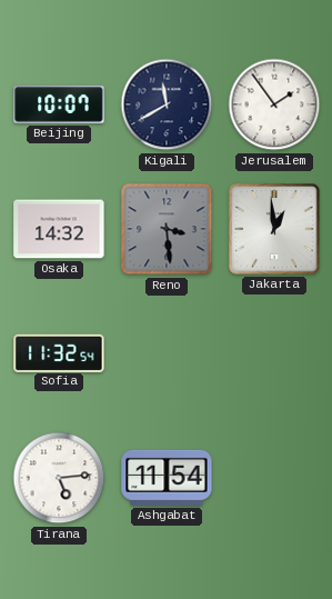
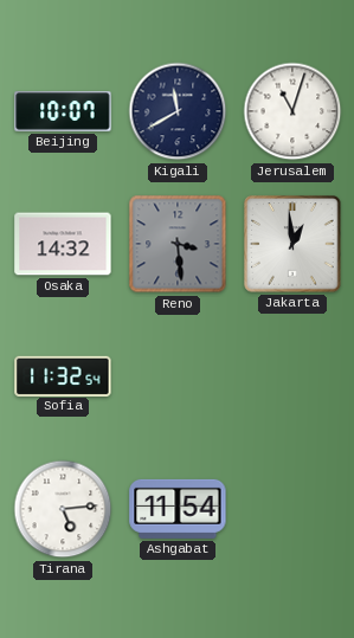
Jerusalem: 1:54 -> 11:03 (292, 111)
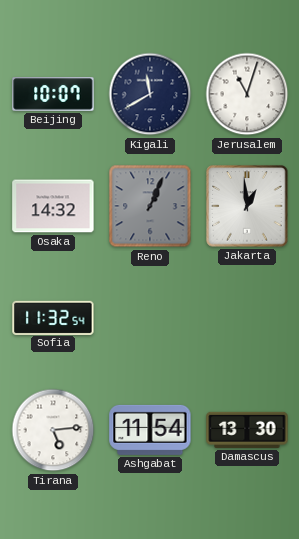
Reno: 3:29 -> 1:04 (150, 206)
Damascus: none -> 13:30 (247, 430)
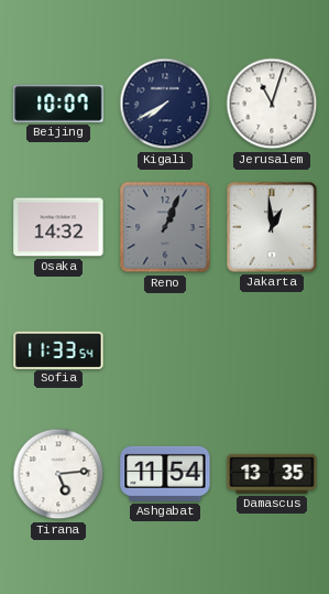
Kigali: 11:40 -> 7:40 (165, 104)
Sofia: 11:32 -> 11:33 (58, 349)
Damascus: 13:30 -> 13:35 (272, 474)
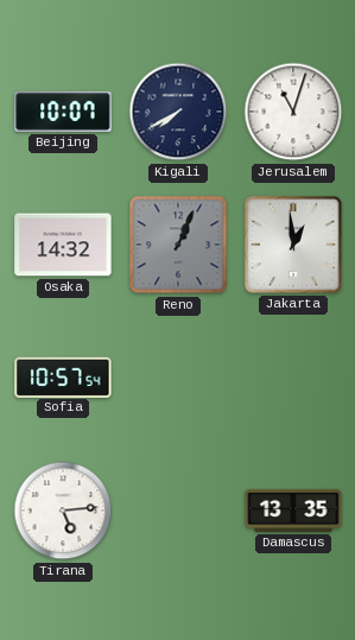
Sofia: 11:33 -> 10:57 (63, 376)
Ashgabat: 11:54 -> none (165, 474)
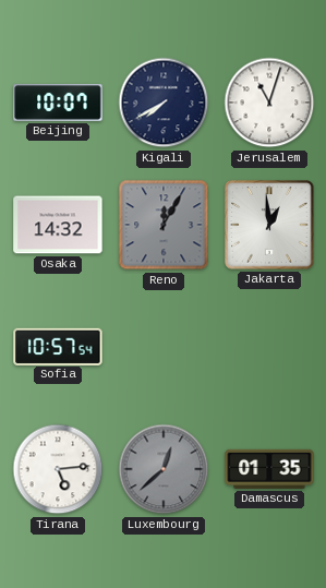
Reno: 1:04 -> 12:05 (164, 225)
Luxembourg: none -> 12:38 (164, 469)
Damascus: 13:35 -> 01:35 (269, 469)
